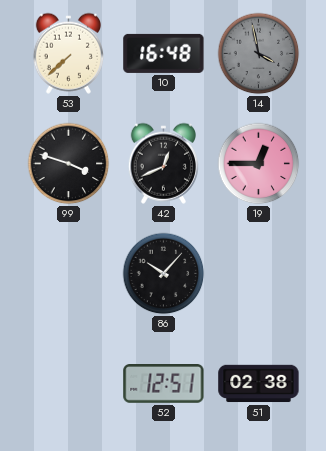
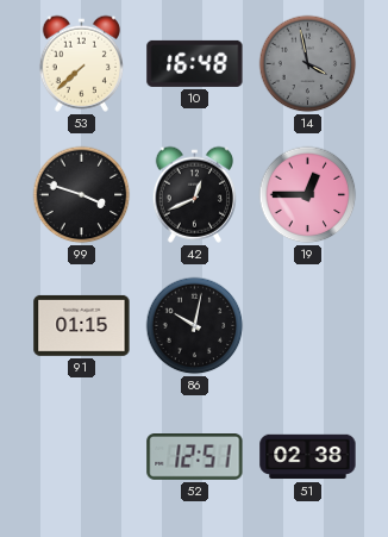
91: none -> 01:15 (82, 325)
86: 10:07 -> 10:02 (195, 326)
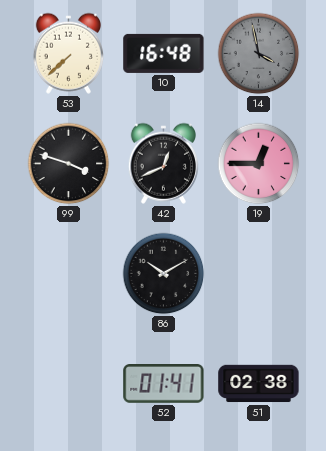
91: 01:15 -> none (82, 325)
86: 10:02 -> 10:10 (164, 274)
52: 12:51 -> 01:41 (164, 384)
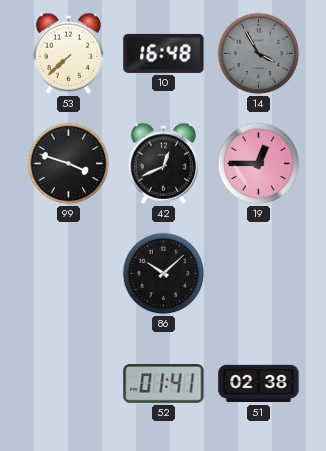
14: 3:58 -> 3:55 (259, 54)
86: 10:10 -> 10:08 (164, 274)
